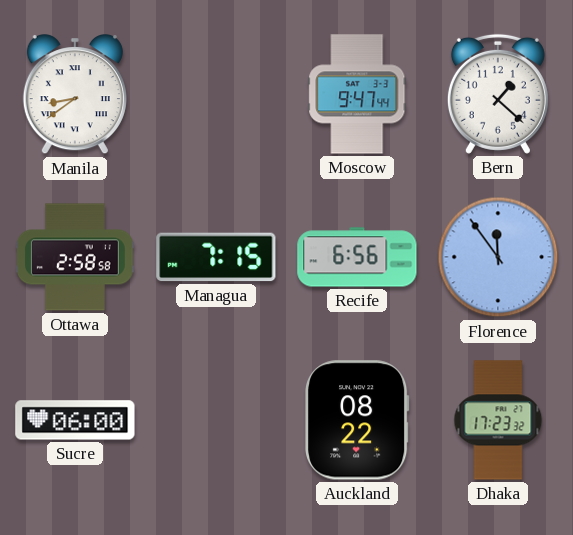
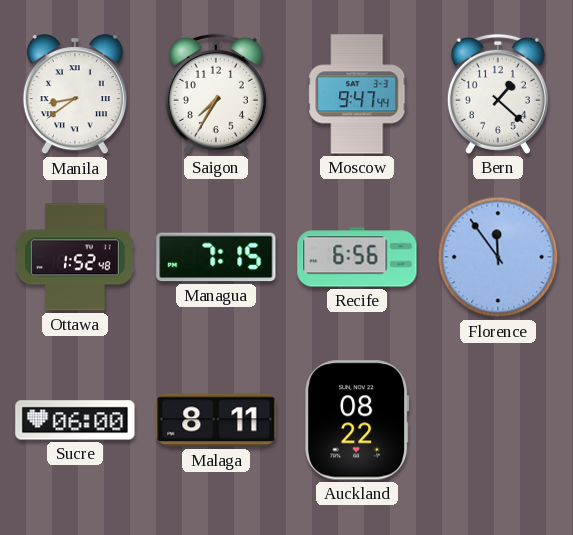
Saigon: none -> 7:35 (216, 94)
Ottawa: 2:58 -> 1:52 (75, 257)
Malaga: none -> 8:11 (216, 420)
Dhaka: 17:23 -> none (498, 420)
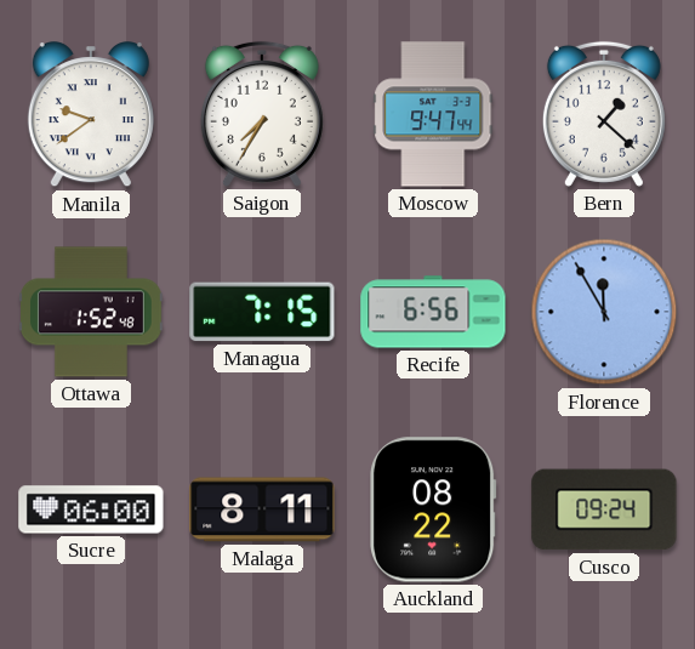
Manila: 8:39 -> 9:39 (91, 115)
Florence: 11:54 -> 11:55 (604, 312)
Cusco: none -> 09:24 (604, 509)
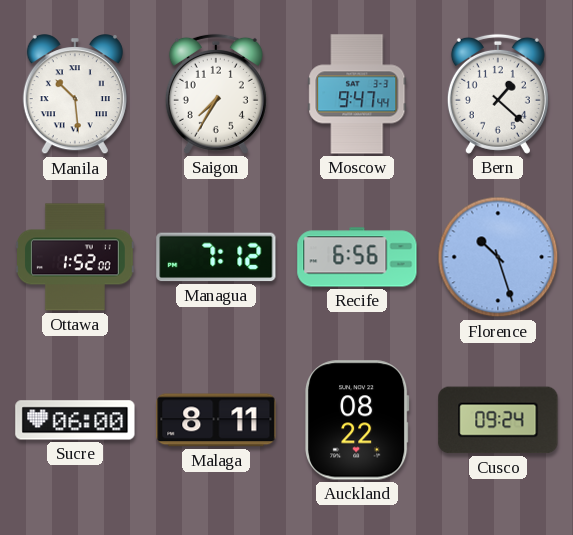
Manila: 9:39 -> 10:29 (75, 95)
Ottawa: 1:52:48 -> 1:52:00 (75, 257)
Managua: 7:15 -> 7:12 (216, 257)
Florence: 11:55 -> 10:27 (498, 257)
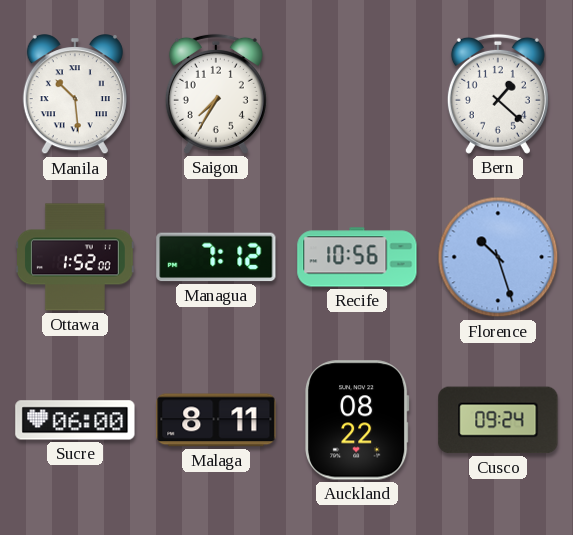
Moscow: 9:47 -> none (357, 94)
Recife: 6:56 -> 10:56 (357, 257)
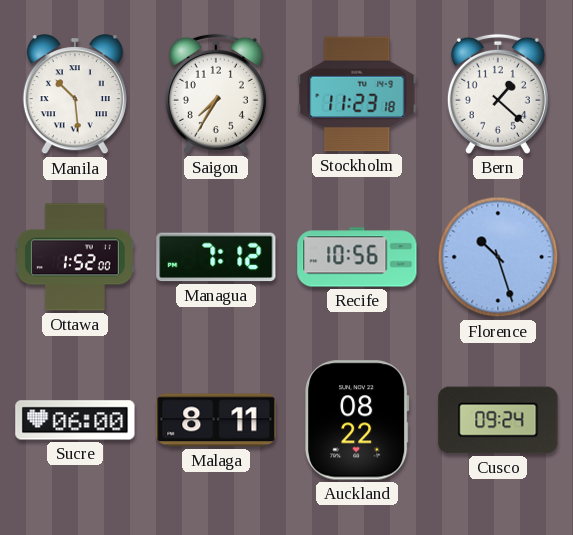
Stockholm: none -> 11:23 (357, 94)
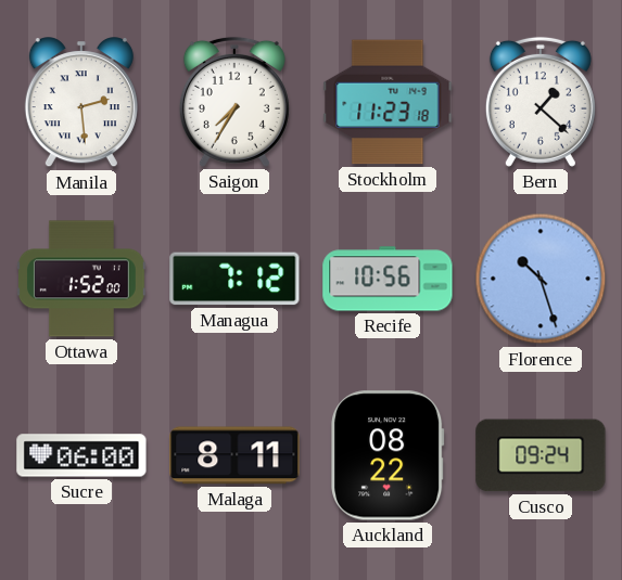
Manila: 10:29 -> 2:29 (81, 103)
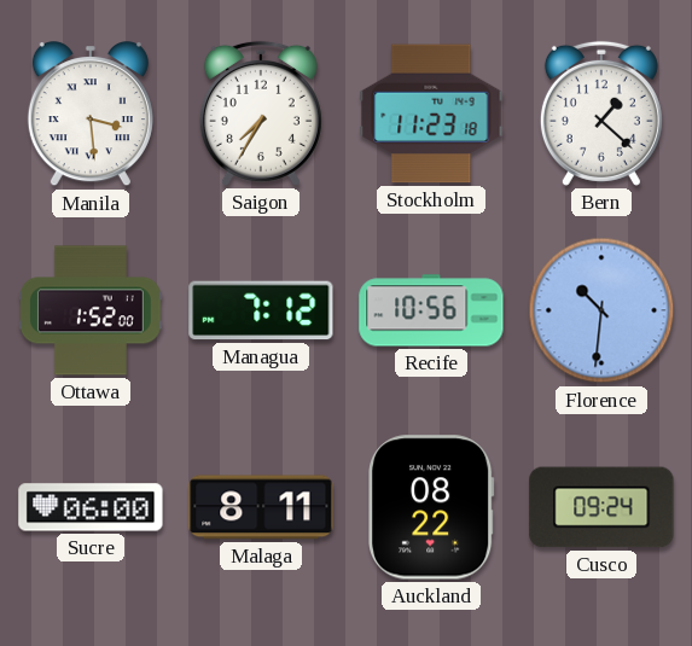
Manila: 2:29 -> 3:29 (91, 115)
Florence: 10:27 -> 10:31 (601, 310)
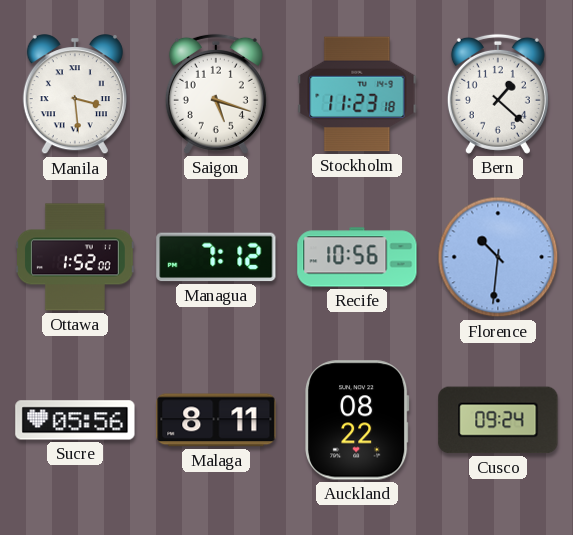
Saigon: 7:35 -> 5:18 (216, 94)
Sucre: 06:00 -> 05:56 (75, 420)
